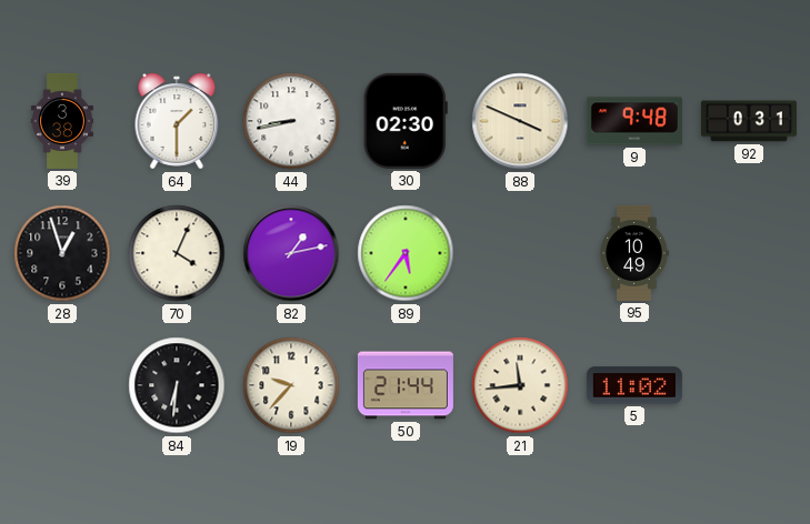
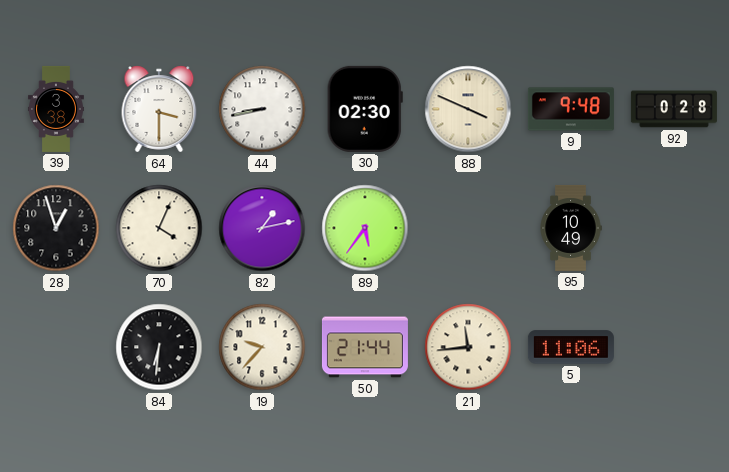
64: 1:30 -> 3:30 (159, 109)
92: 0:31 -> 0:28 (674, 109)
5: 11:02 -> 11:06 (571, 347)
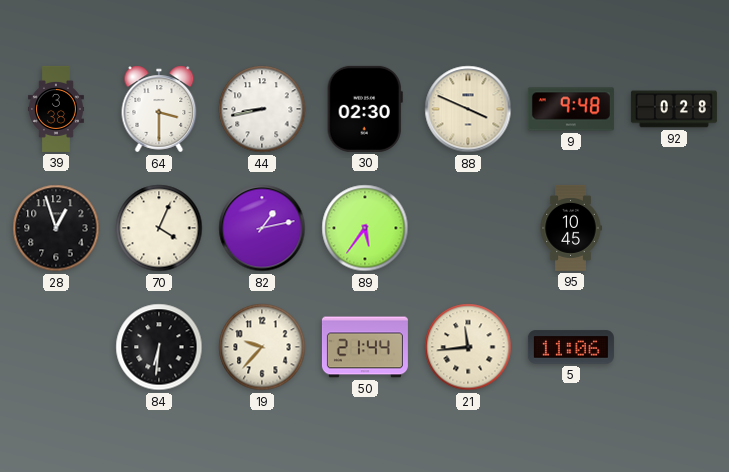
95: 10:49 -> 10:45 (571, 228)
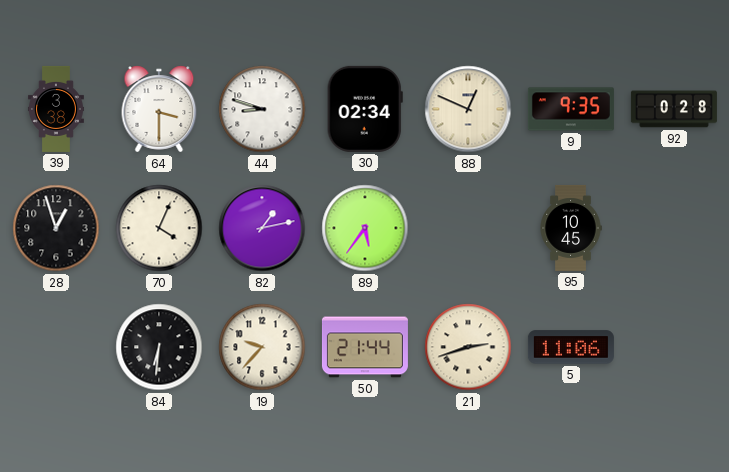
44: 8:43 -> 8:48 (262, 109)
30: 02:30 -> 02:34 (365, 109)
88: 3:49 -> 12:49 (468, 109)
9: 9:48 -> 9:35 (571, 109)
21: 11:44 -> 2:42 (468, 347)
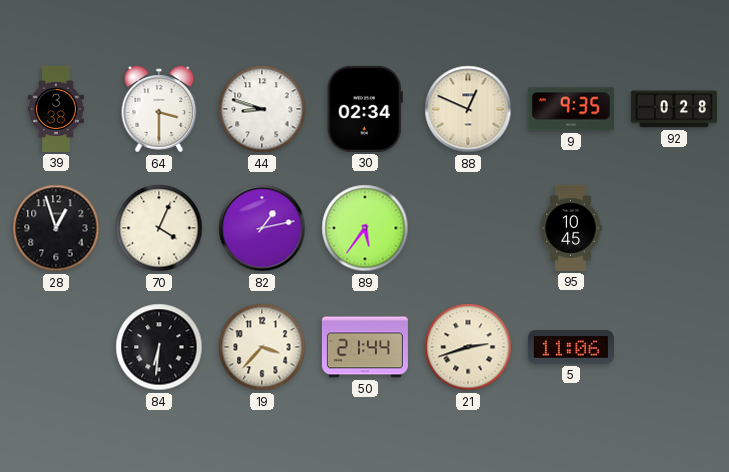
19: 9:37 -> 3:37 (262, 347)
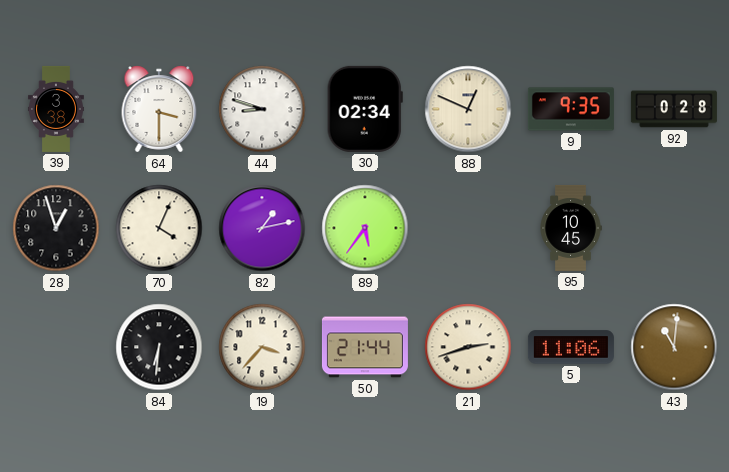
43: none -> 11:01 (674, 347)
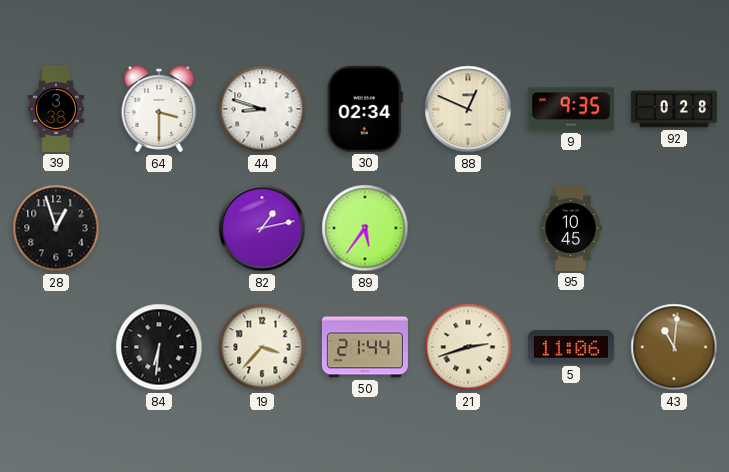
70: 4:04 -> none (159, 228)
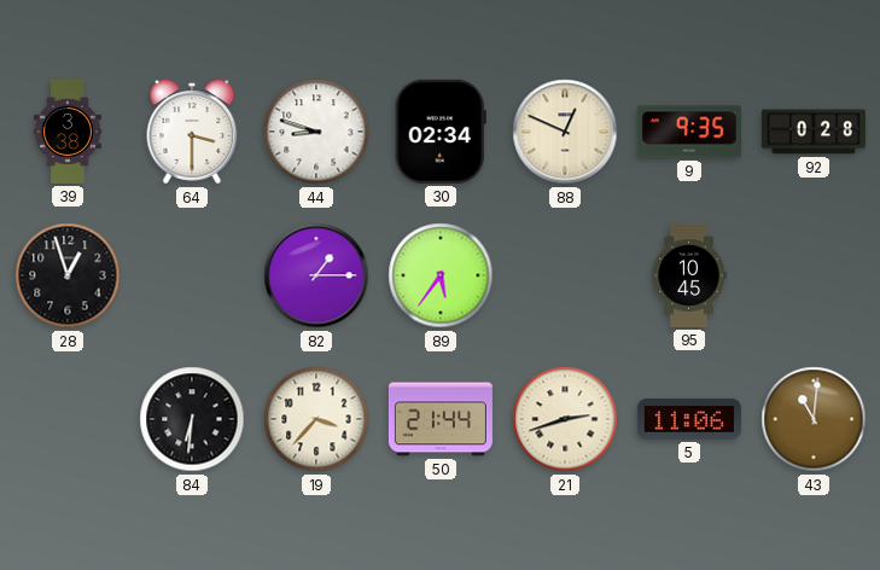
82: 1:13 -> 1:15 (316, 275)
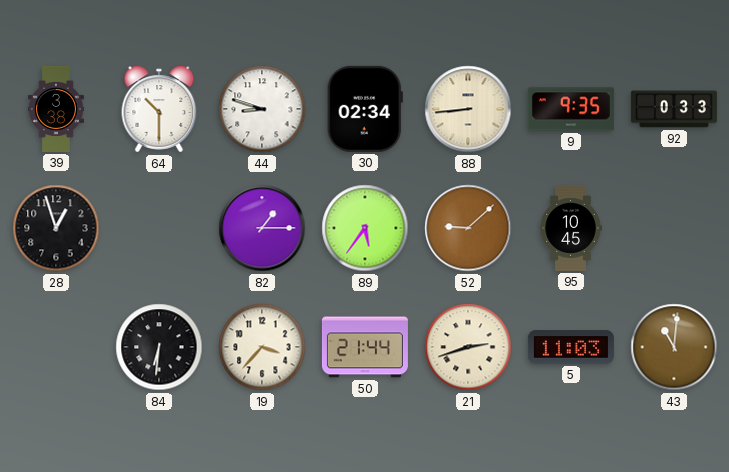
64: 3:30 -> 10:30 (159, 109)
88: 12:49 -> 8:44 (468, 109)
92: 0:28 -> 0:33 (674, 109)
52: none -> 9:08 (468, 228)
5: 11:06 -> 11:03 (571, 347)
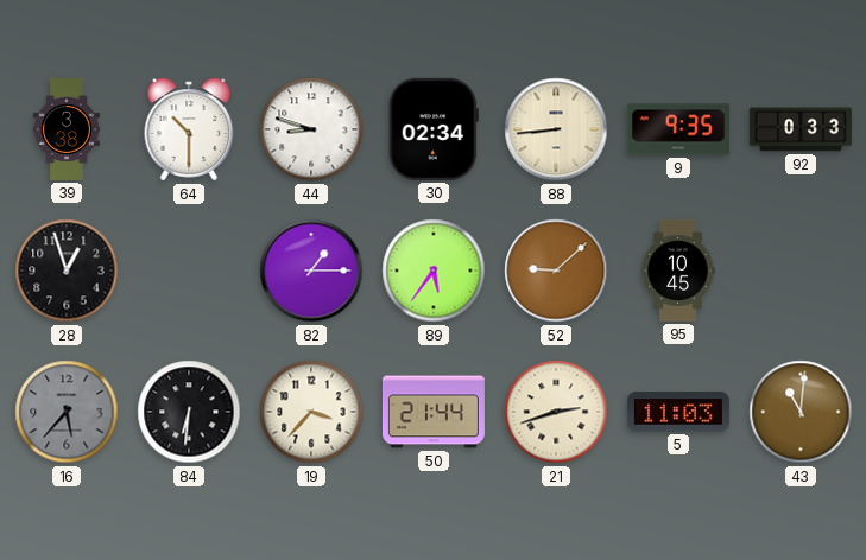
16: none -> 5:37 (67, 412)
